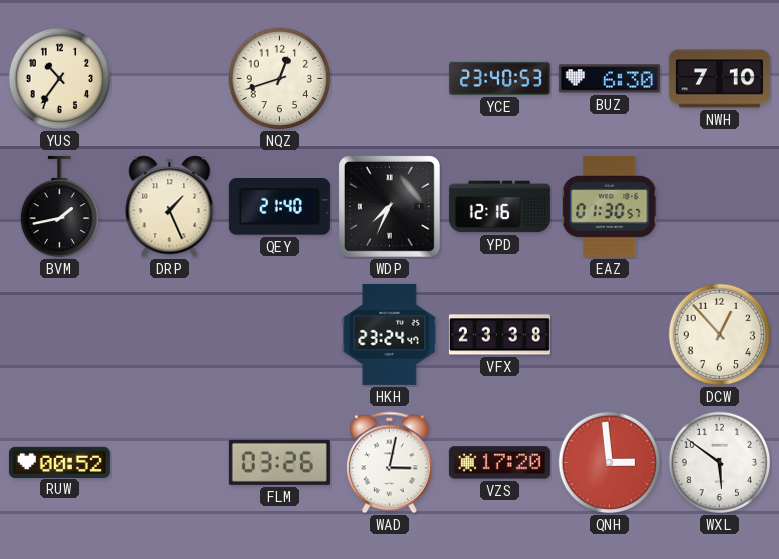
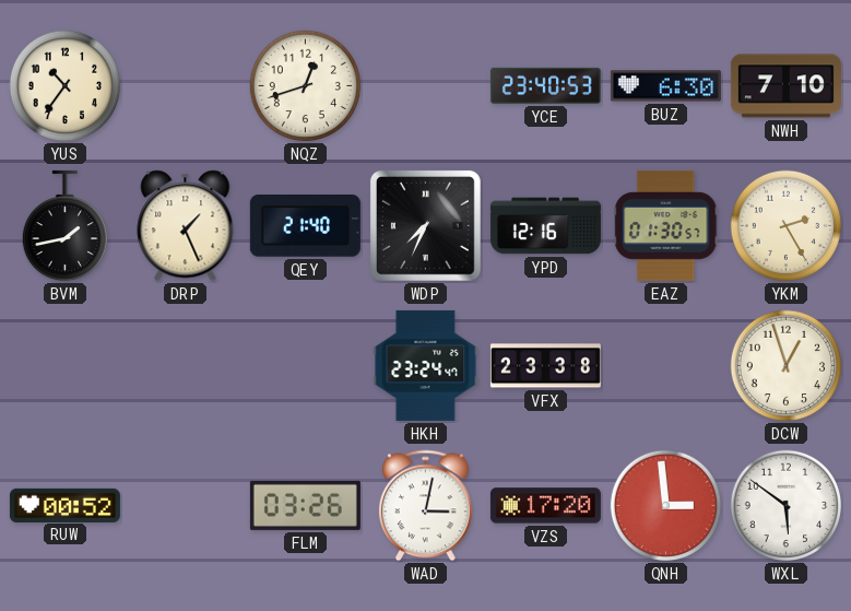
YKM: none -> 2:25 (787, 226)
DCW: 12:53 -> 12:57 (787, 366)
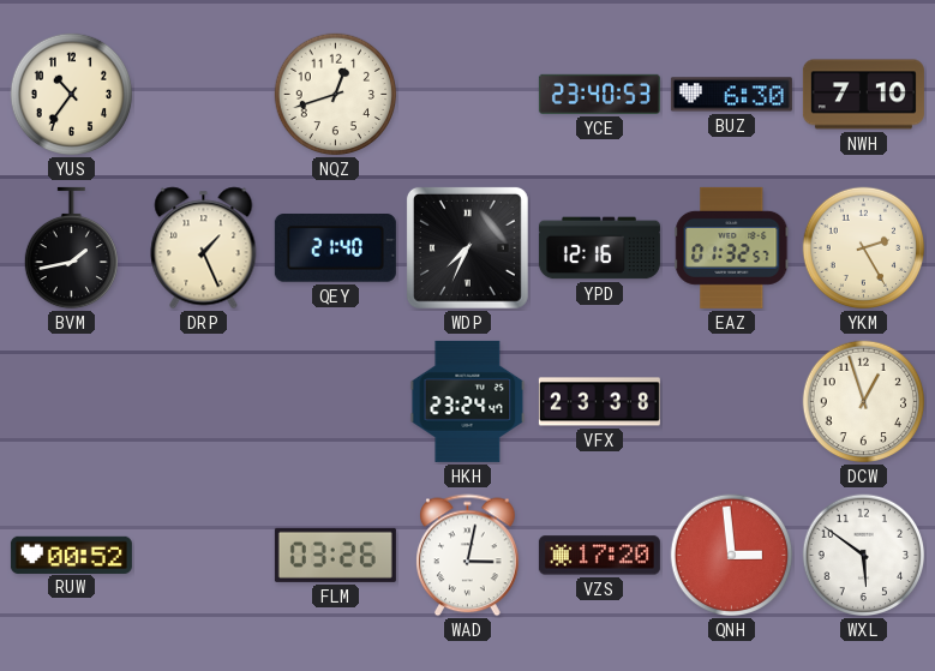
EAZ: 01:30 -> 01:32 (732, 247)
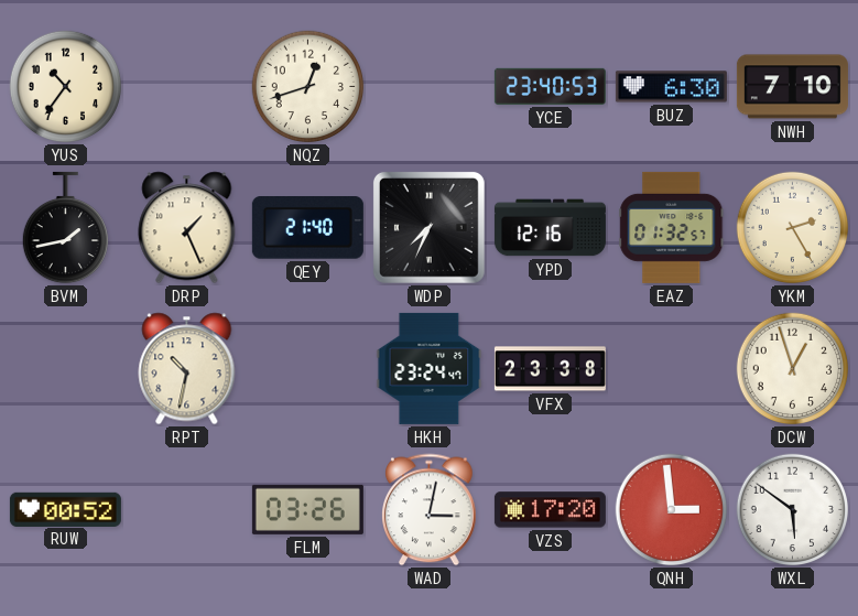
RPT: none -> 10:32 (187, 369)
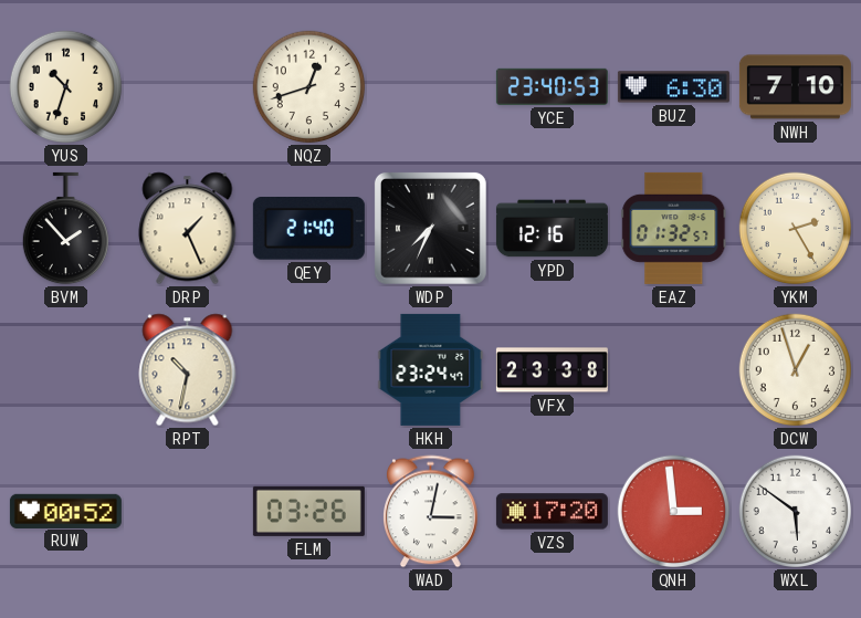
YUS: 10:36 -> 10:33 (66, 87)
BVM: 1:43 -> 1:53 (65, 229)
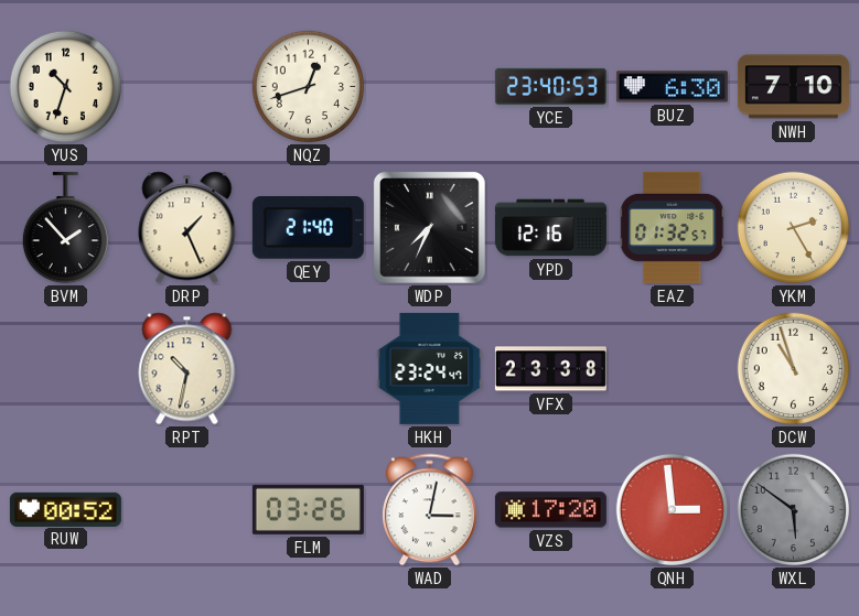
DCW: 12:57 -> 10:57 (794, 369)
WXL dial: white -> grey (794, 510)
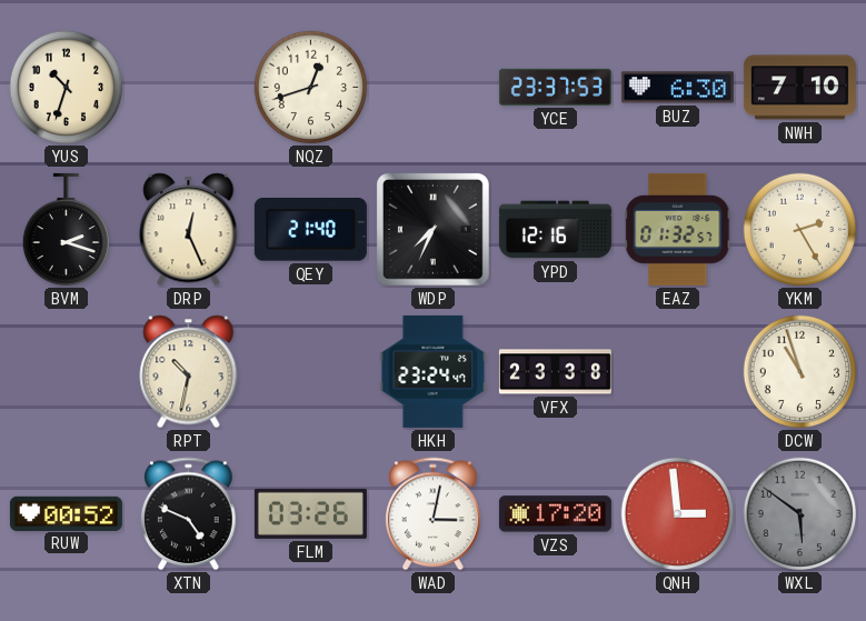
YCE: 23:40 -> 23:37 (555, 87)
BVM: 1:53 -> 2:18 (66, 230)
DRP: 1:26 -> 12:26 (189, 230)
XTN: none -> 4:49 (189, 514)
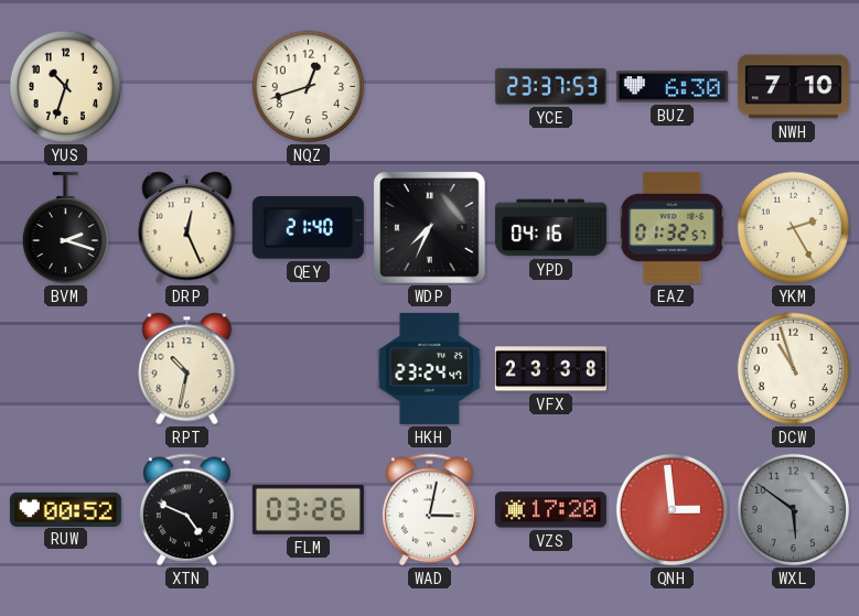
YPD: 12:16 -> 04:16 (550, 228)
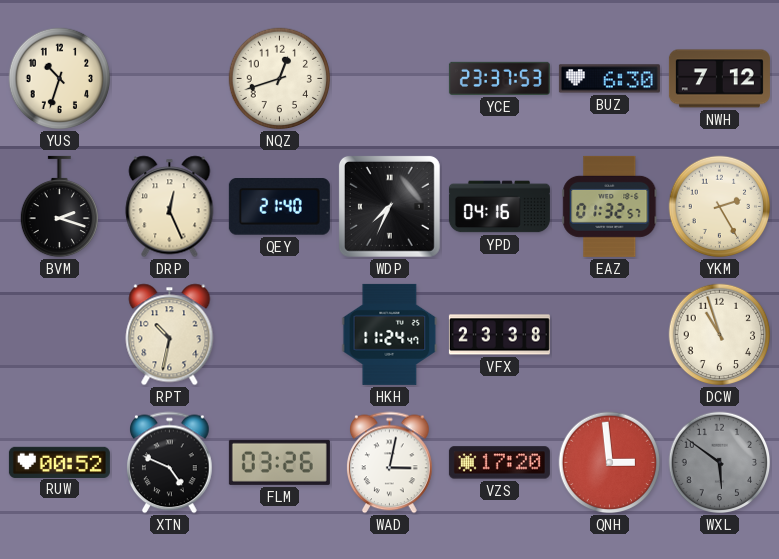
NWH: 7:10 -> 7:12 (719, 79)
HKH: 23:24 -> 11:24 (390, 334)
